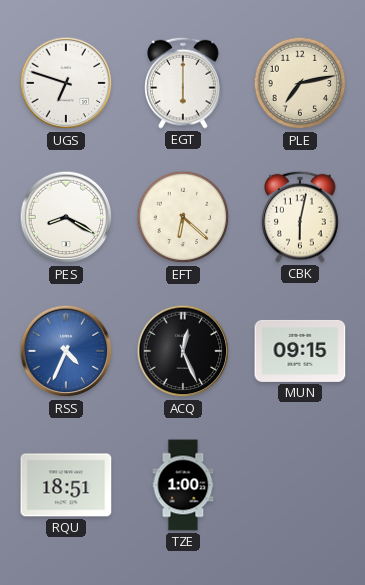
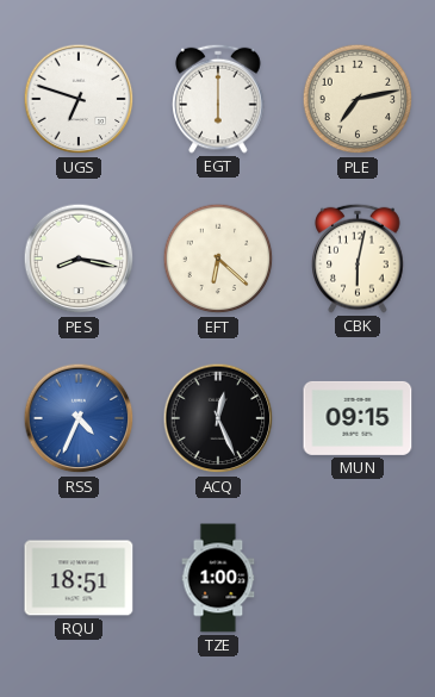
PES: 8:20 -> 8:17 (79, 259)
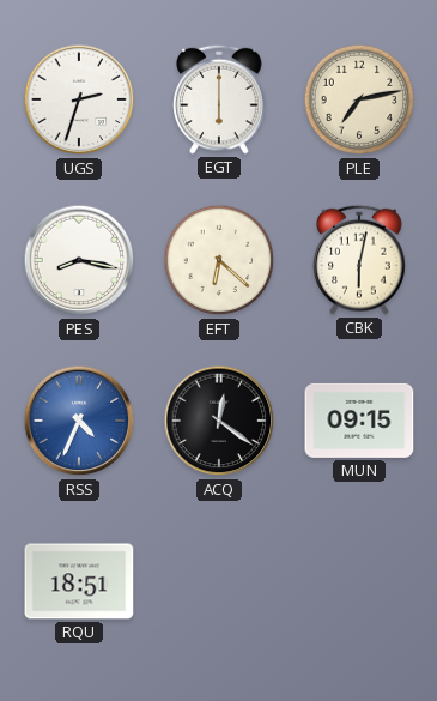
UGS: 6:48 -> 2:33 (79, 99)
ACQ: 12:26 -> 12:21 (219, 421)
TZE: 1:00 -> none (218, 578)
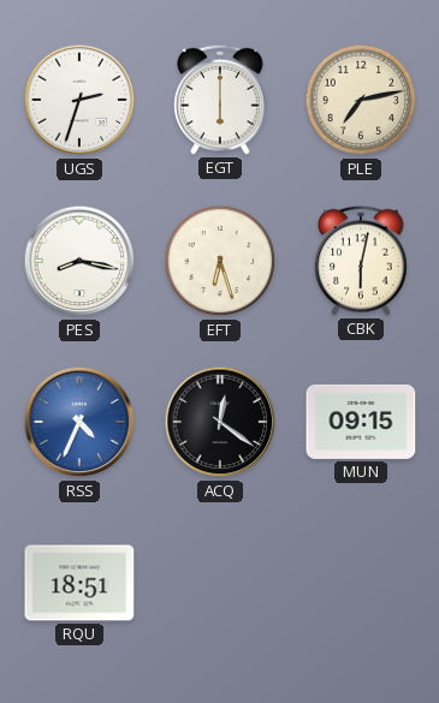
EFT: 6:22 -> 6:27 (220, 261)
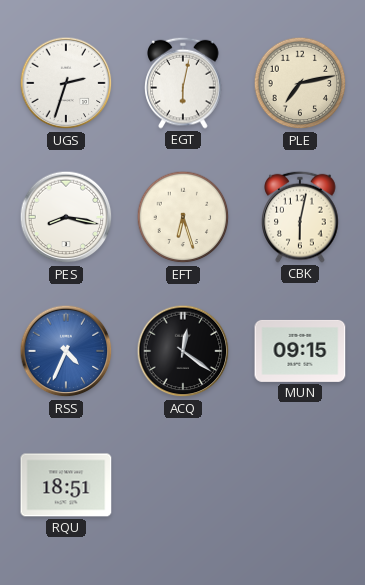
EGT: 6:00 -> 6:02 (183, 83)
